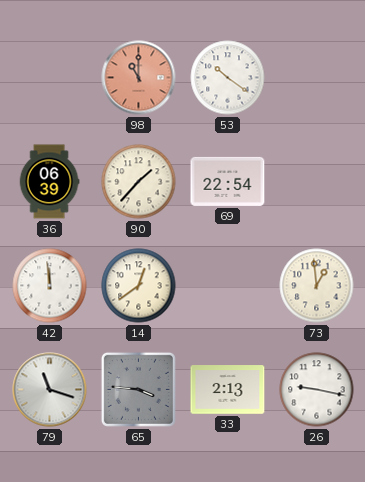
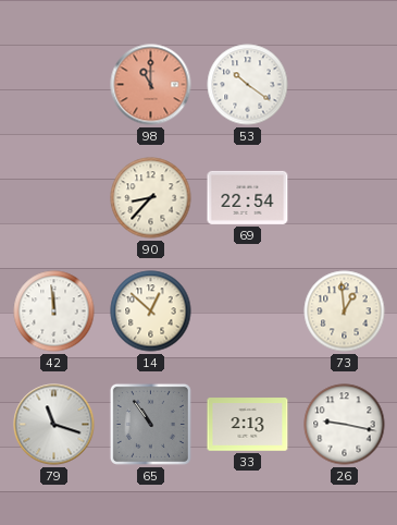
36: 06:39 -> none (49, 182)
90: 1:37 -> 8:37 (151, 198)
14: 12:39 -> 12:52 (151, 312)
65: 3:46 -> 10:54 (150, 424)
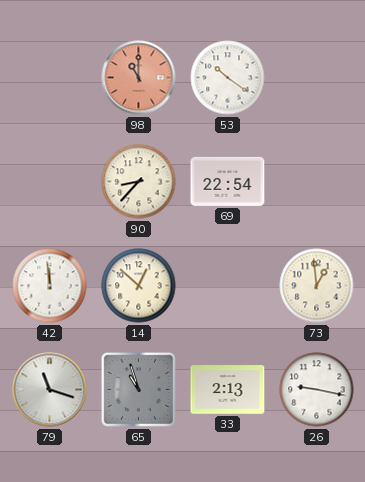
65: 10:54 -> 10:57 (138, 389)
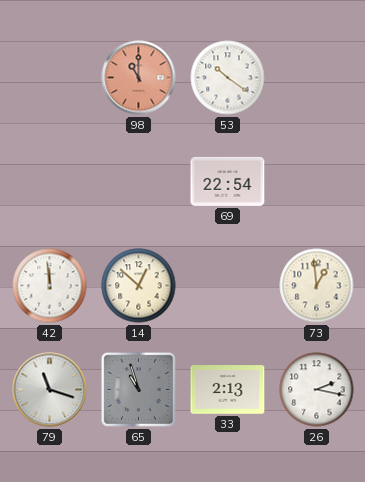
90: 8:37 -> none (139, 182)
26: 9:17 -> 2:17 (317, 390)
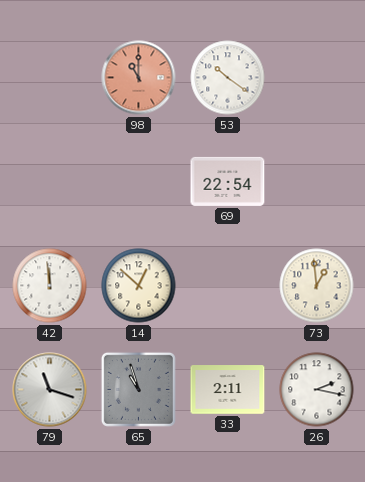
33: 2:13 -> 2:11 (228, 390)
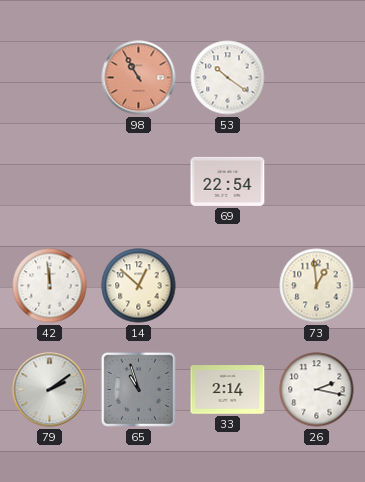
98: 11:00 -> 10:55 (139, 78)
79: 11:18 -> 2:09 (50, 390)
33: 2:11 -> 2:14 (228, 390)
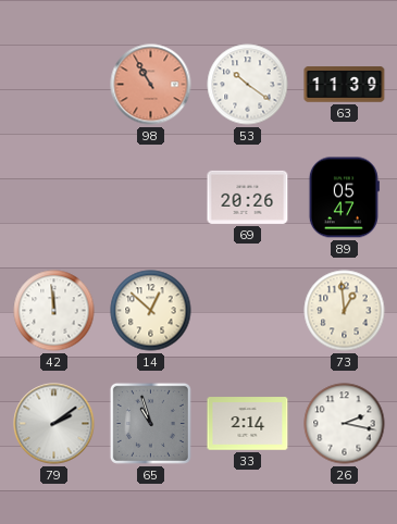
63: none -> 11:39 (345, 85)
69: 22:54 -> 20:26 (248, 197)
89: none -> 05:47 (344, 198)
